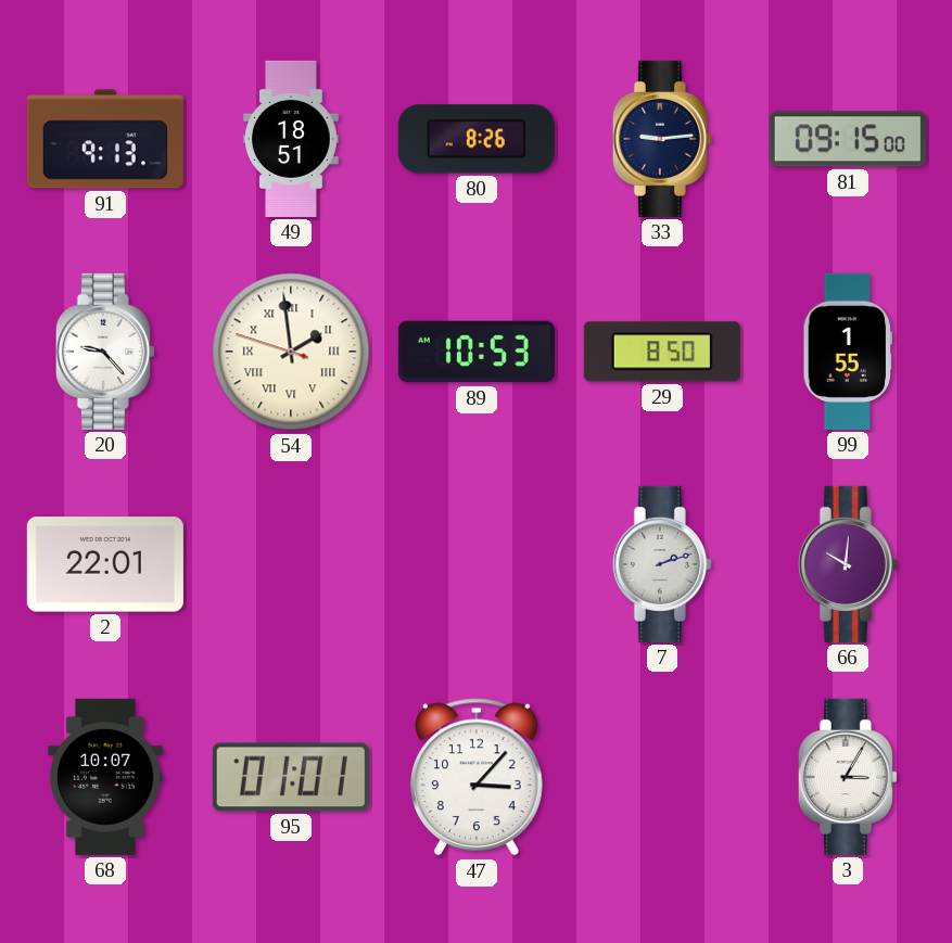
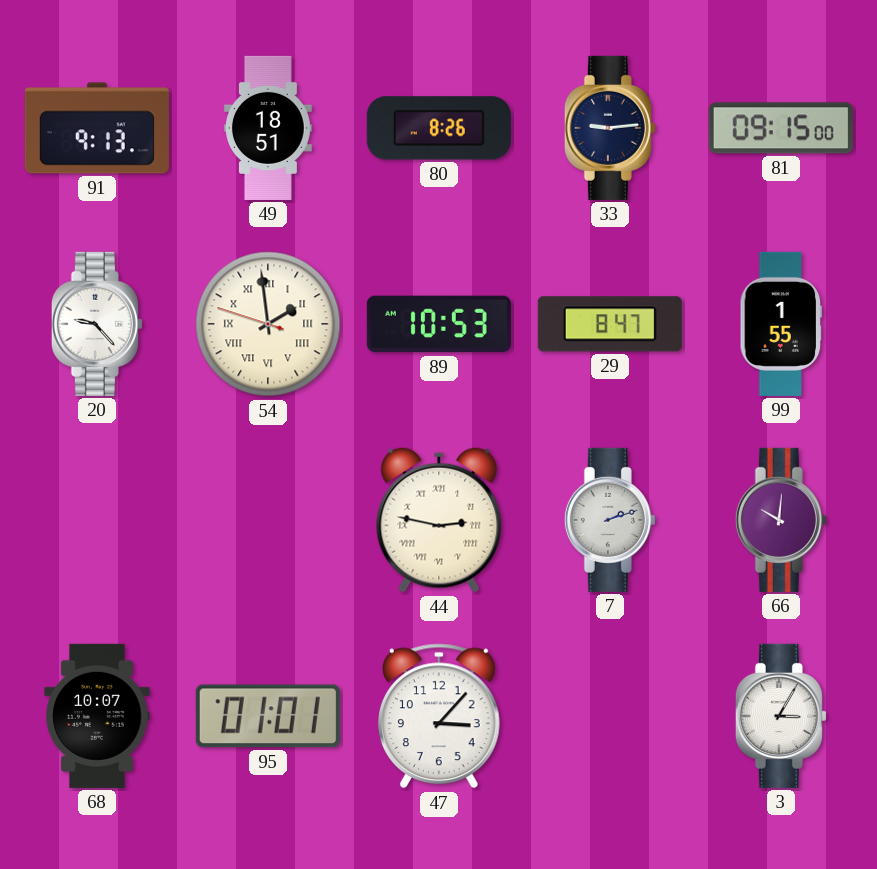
29: 8:50 -> 8:47 (610, 324)
2: 22:01 -> none (105, 564)
44: none -> 2:47 (439, 520)
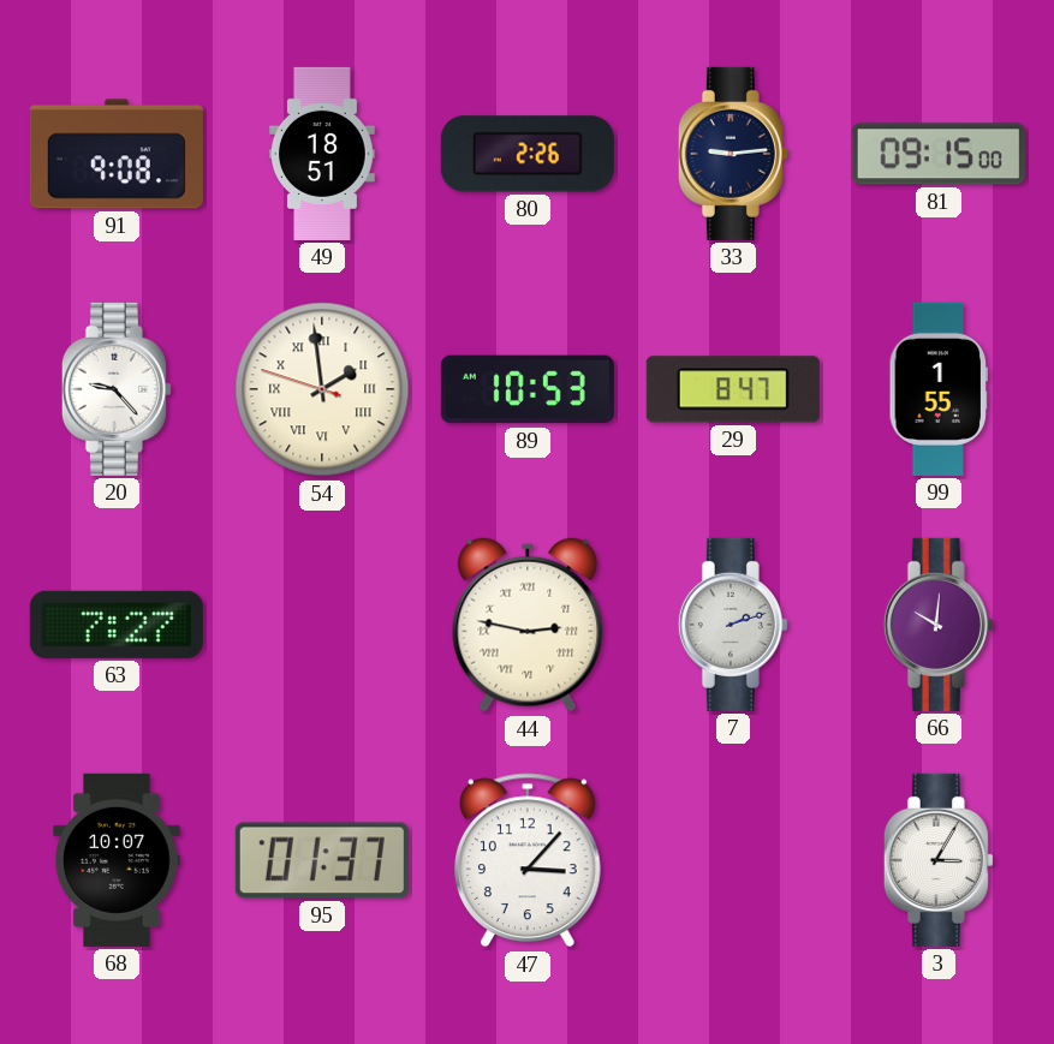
91: 9:13 -> 9:08 (117, 154)
80: 8:26 -> 2:26 (528, 154)
63: none -> 7:27 (117, 625)
95: 01:01 -> 01:37 (322, 860)
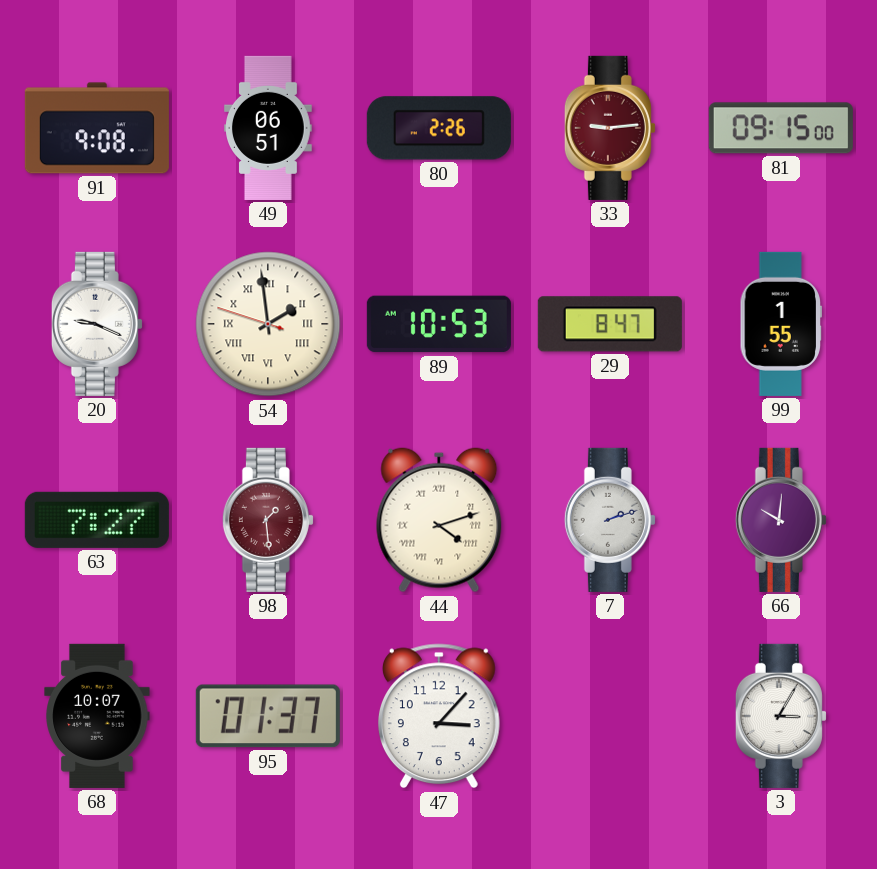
49: 18:51 -> 06:51 (269, 128)
33 dial: navy -> burgundy (610, 128)
20: 9:23 -> 9:19 (97, 324)
98: none -> 1:29 (268, 520)
44: 2:47 -> 4:12 (439, 520)
